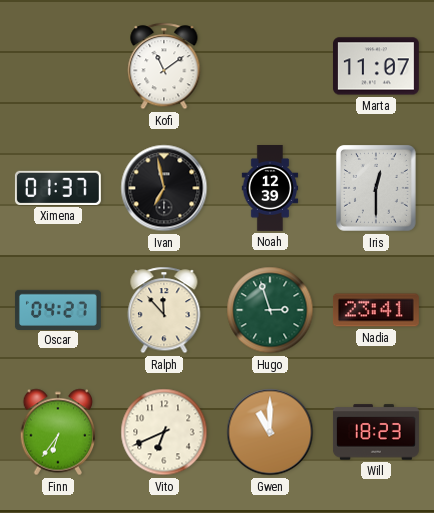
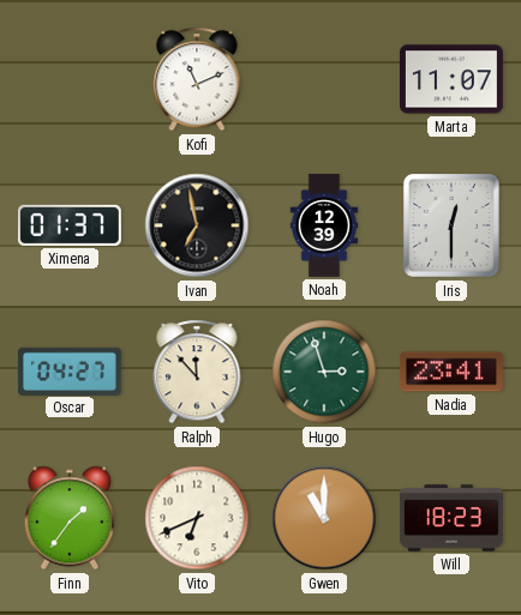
Kofi: 11:09 -> 11:11 (197, 79)
Finn: 6:36 -> 1:36 (70, 518)
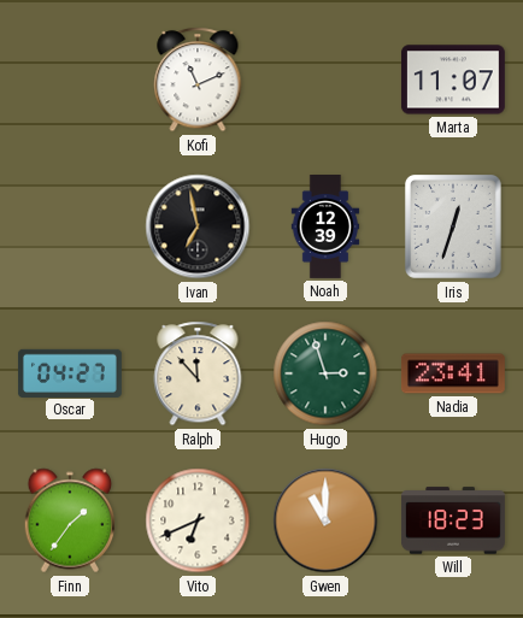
Ximena: 01:37 -> none (70, 225)
Iris: 12:30 -> 12:33 (453, 228)
